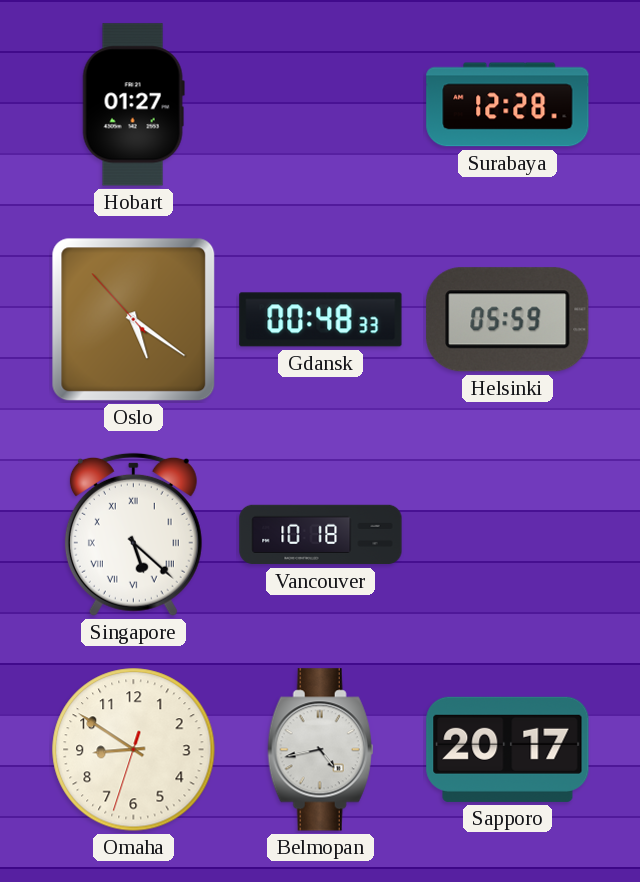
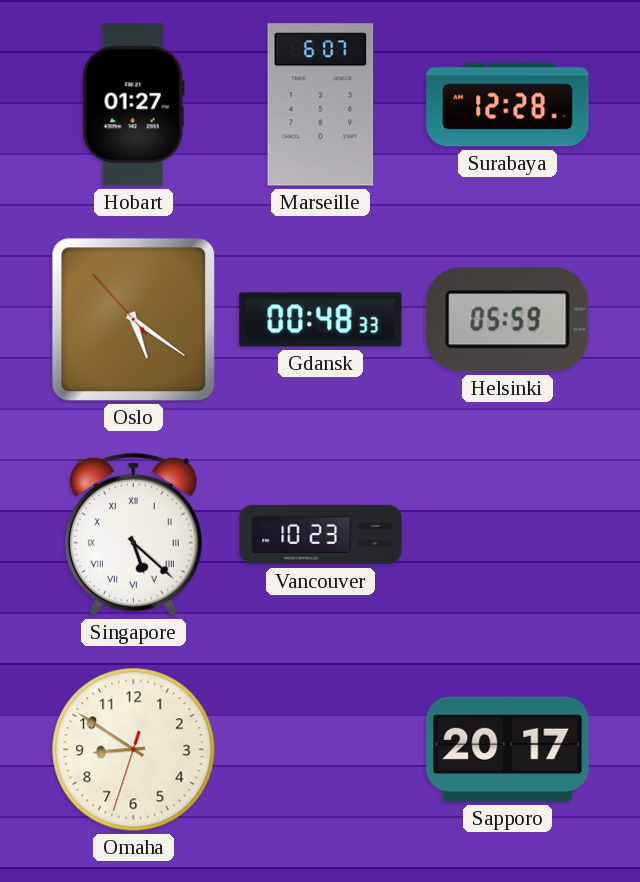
Marseille: none -> 6:07 (321, 105)
Vancouver: 10:18 -> 10:23 (321, 535)
Belmopan: 4:43 -> none (321, 750)
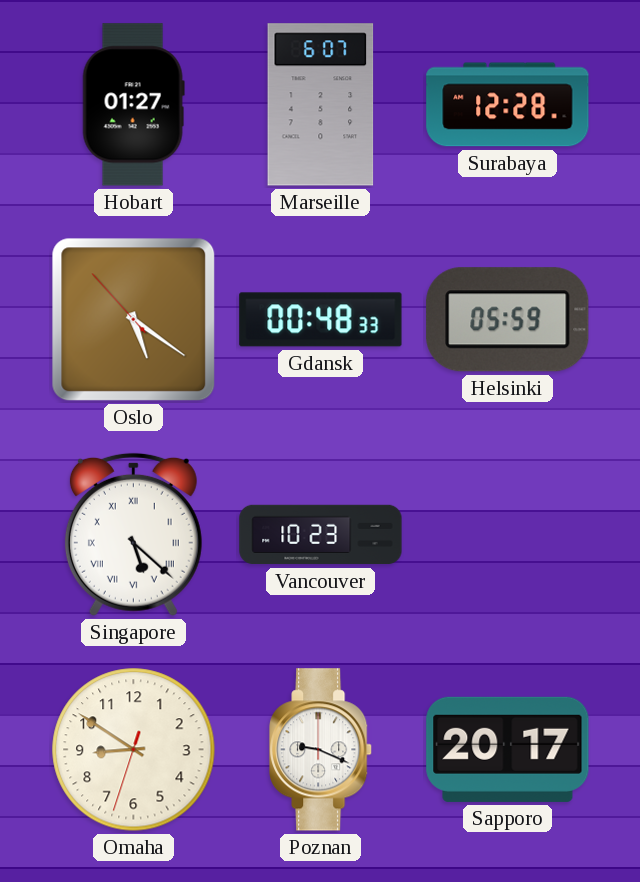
Poznan: none -> 9:19 (321, 750)
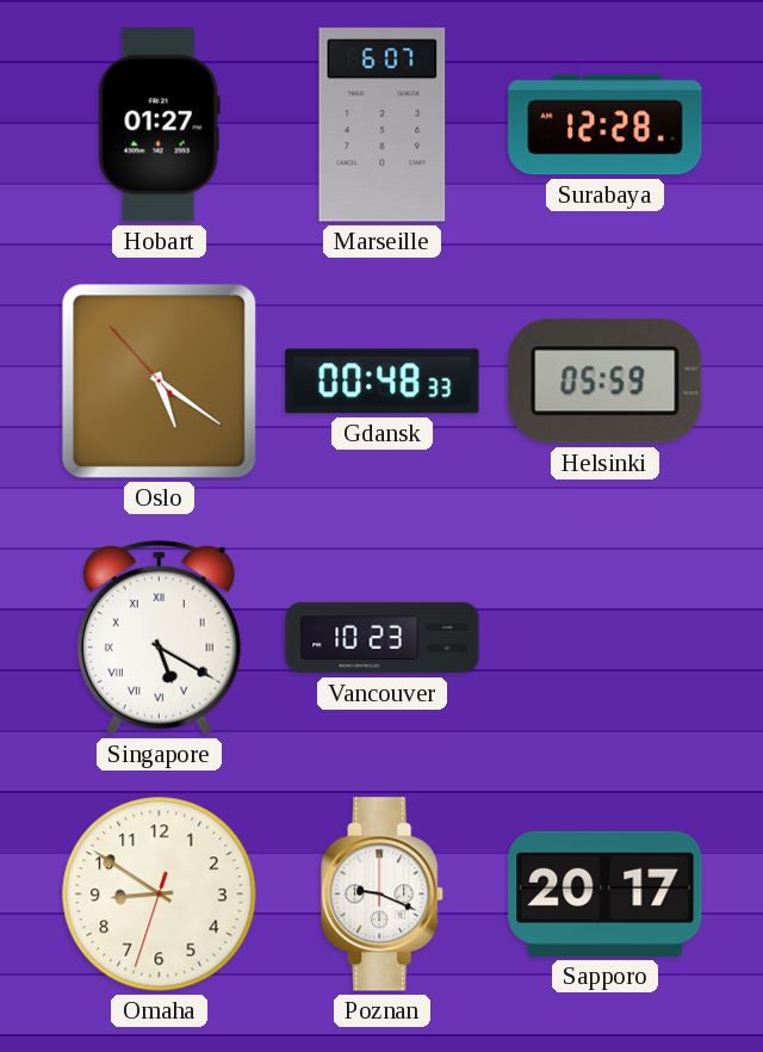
Singapore: 5:22 -> 5:20 (159, 637)
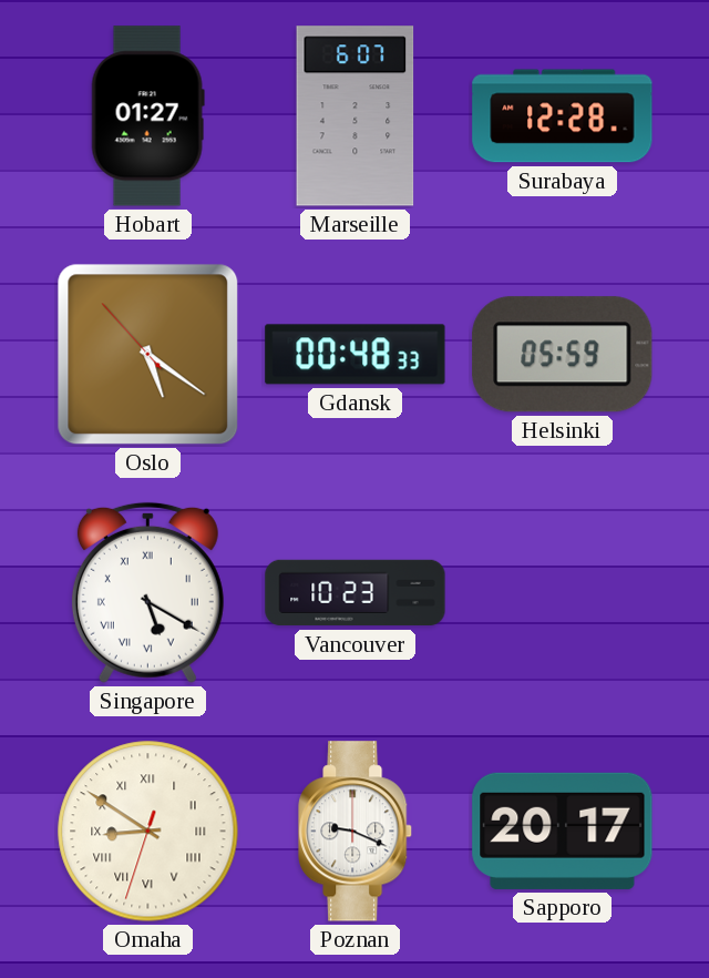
Omaha numerals: Arabic -> Roman (148, 832)
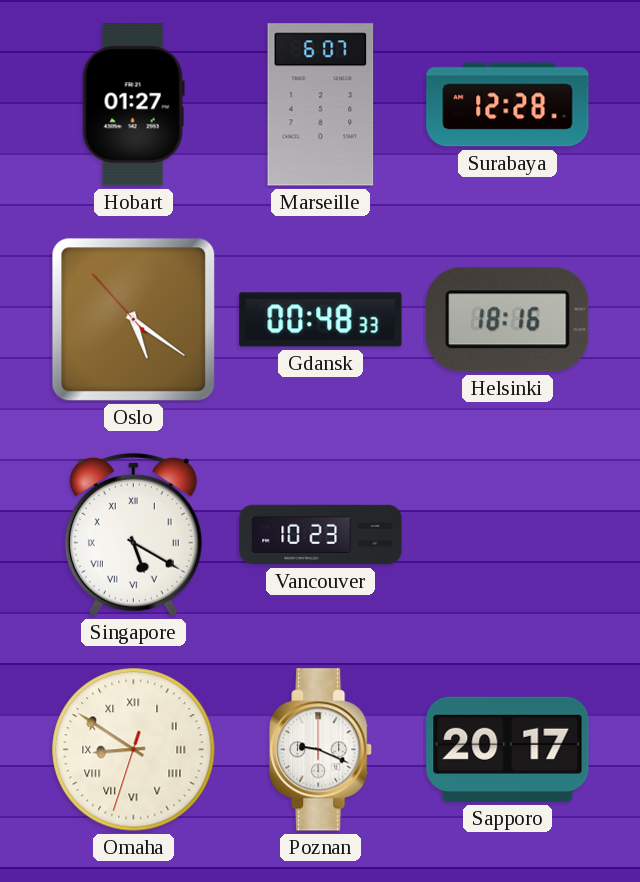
Helsinki: 05:59 -> 18:16 (508, 320)
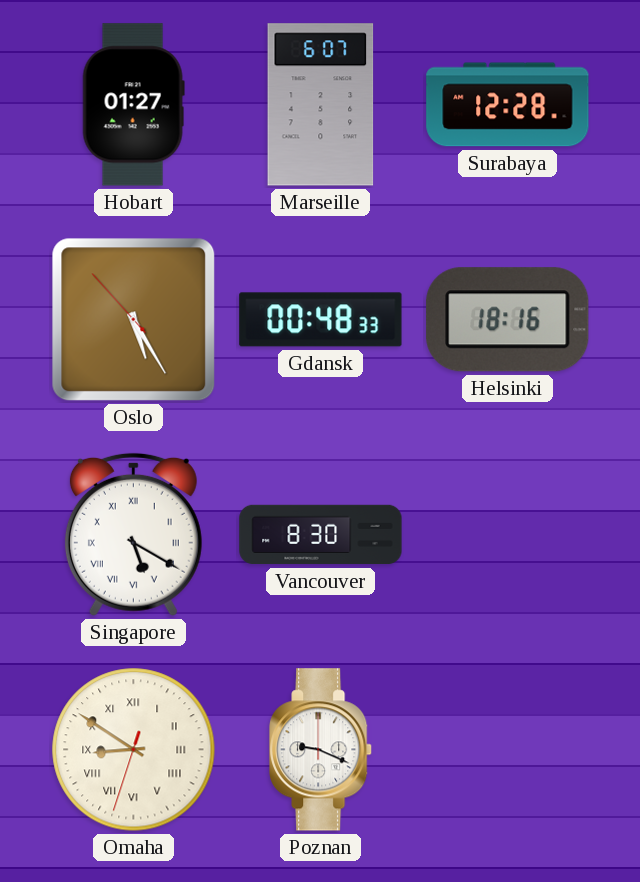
Oslo: 5:20 -> 5:24 (134, 320)
Vancouver: 10:23 -> 8:30 (321, 535)
Sapporo: 20:17 -> none (508, 749)
